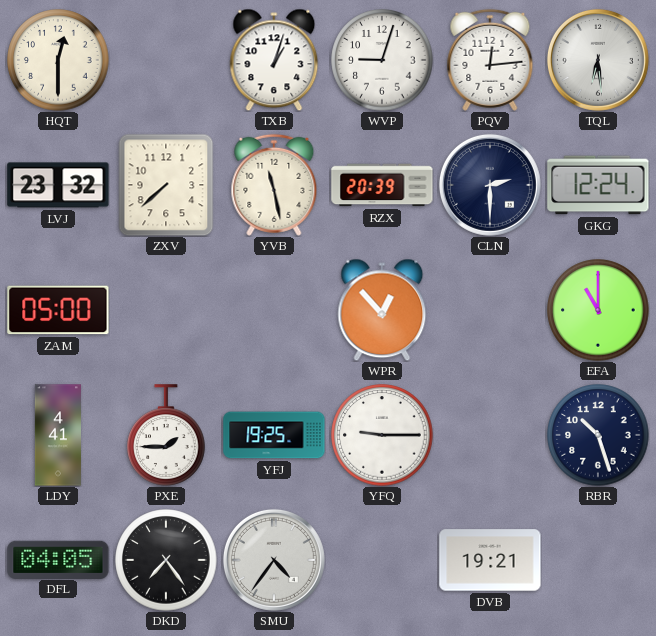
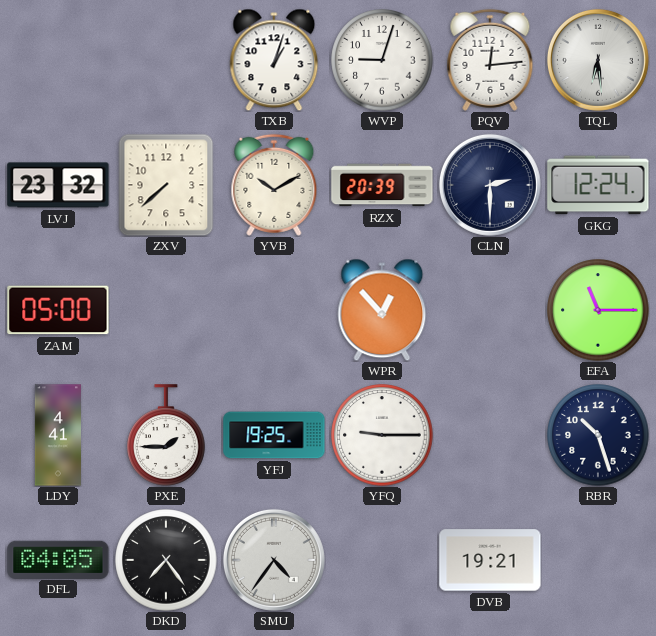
HQT: 12:30 -> none (58, 60)
YVB: 11:28 -> 10:10 (274, 185)
EFA: 11:00 -> 11:15 (598, 310)
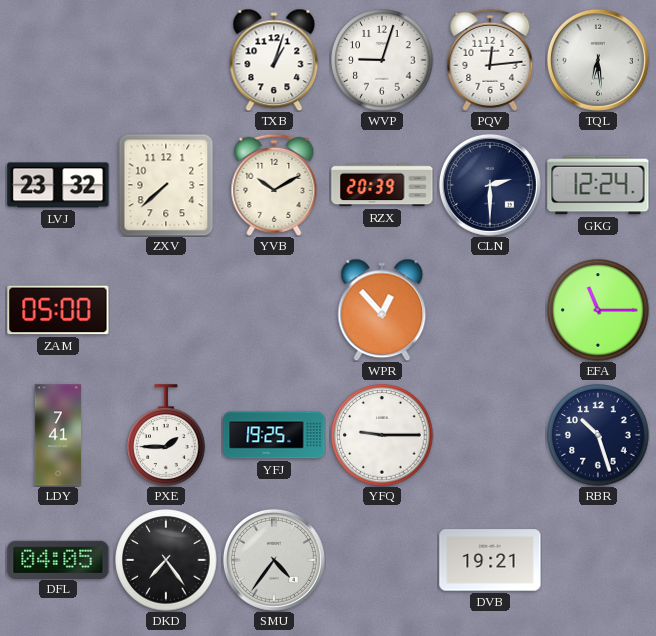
LDY: 4:41 -> 7:41 (57, 435)
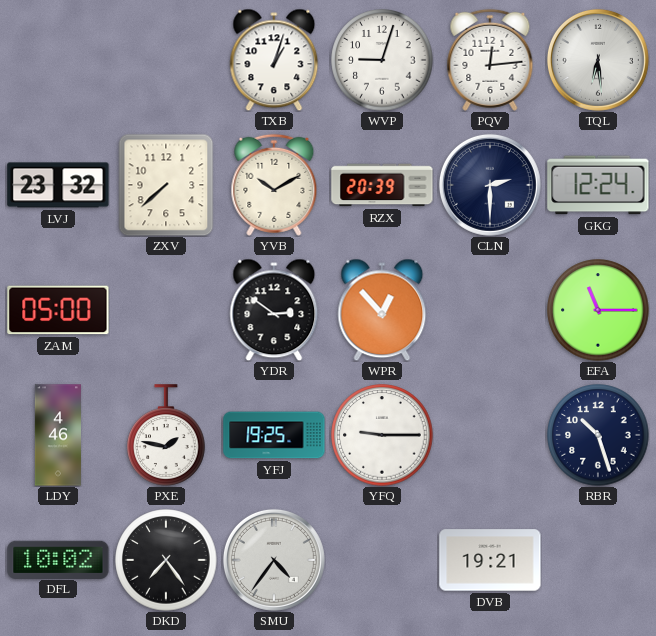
YDR: none -> 2:51 (274, 310)
LDY: 7:41 -> 4:46 (57, 435)
PXE: 1:45 -> 1:47 (166, 435)
DFL: 04:05 -> 10:02 (58, 559)
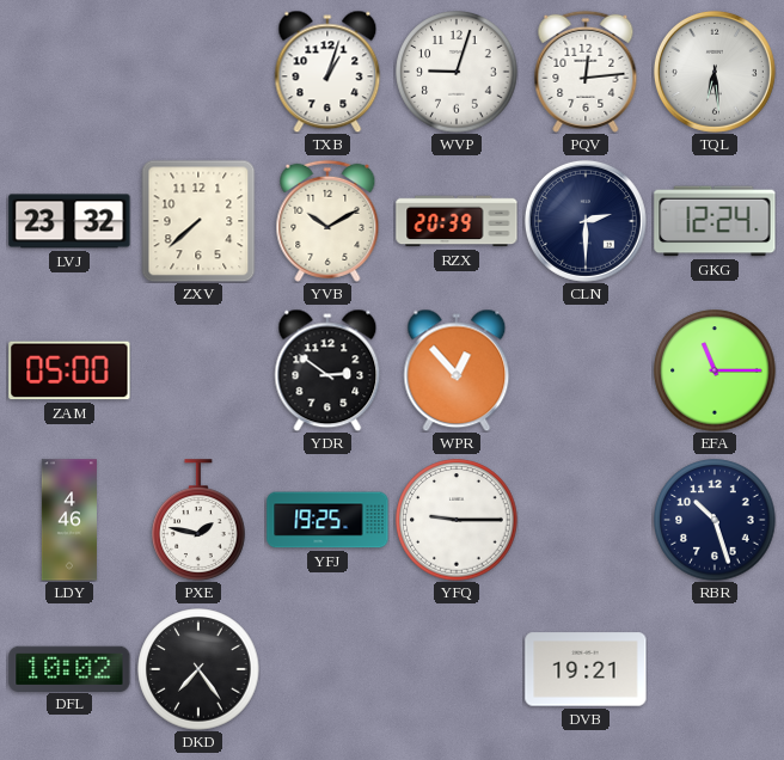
SMU: 4:36 -> none (274, 560)
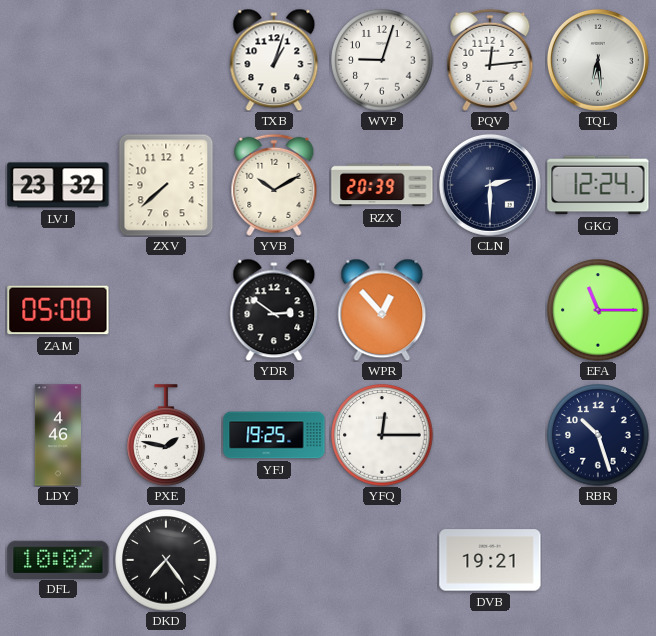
YFQ: 9:15 -> 12:15 (382, 435)
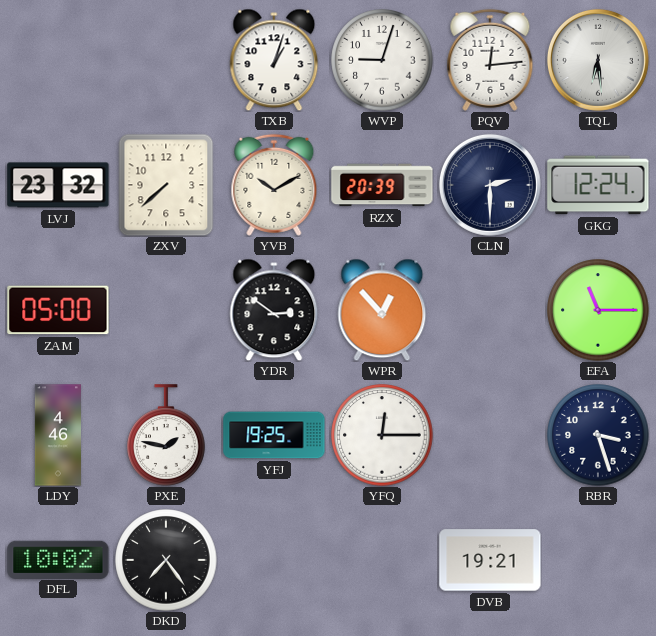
RBR: 10:27 -> 3:27 (598, 435)
